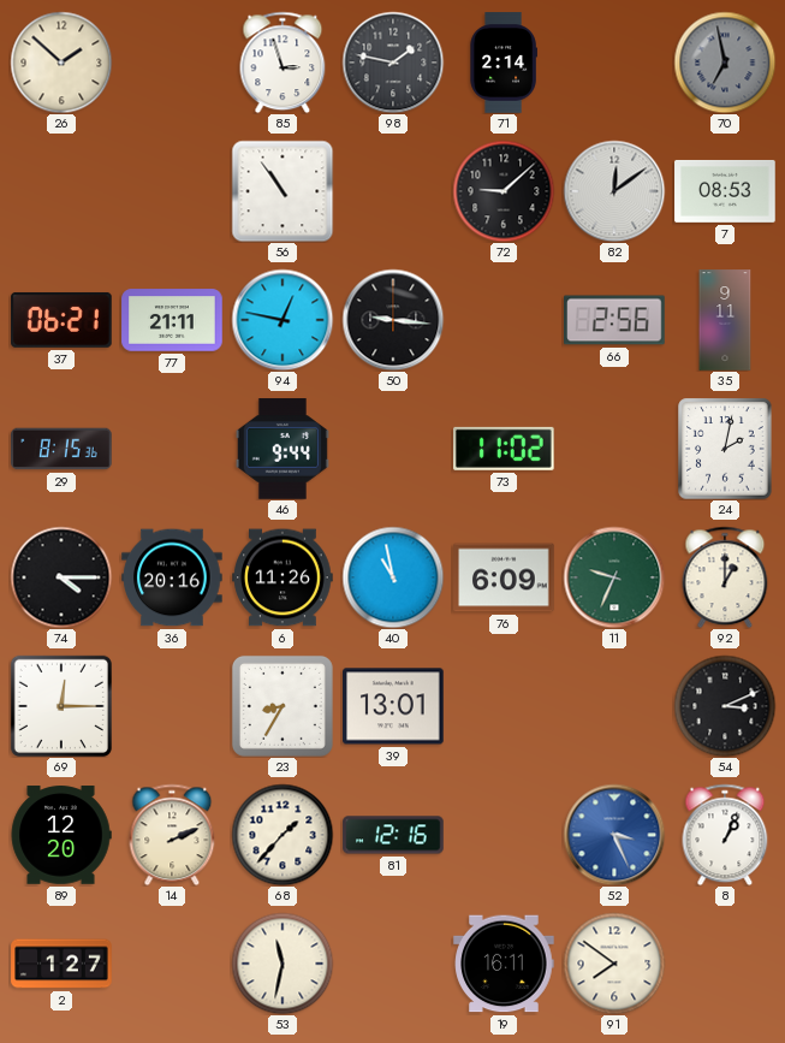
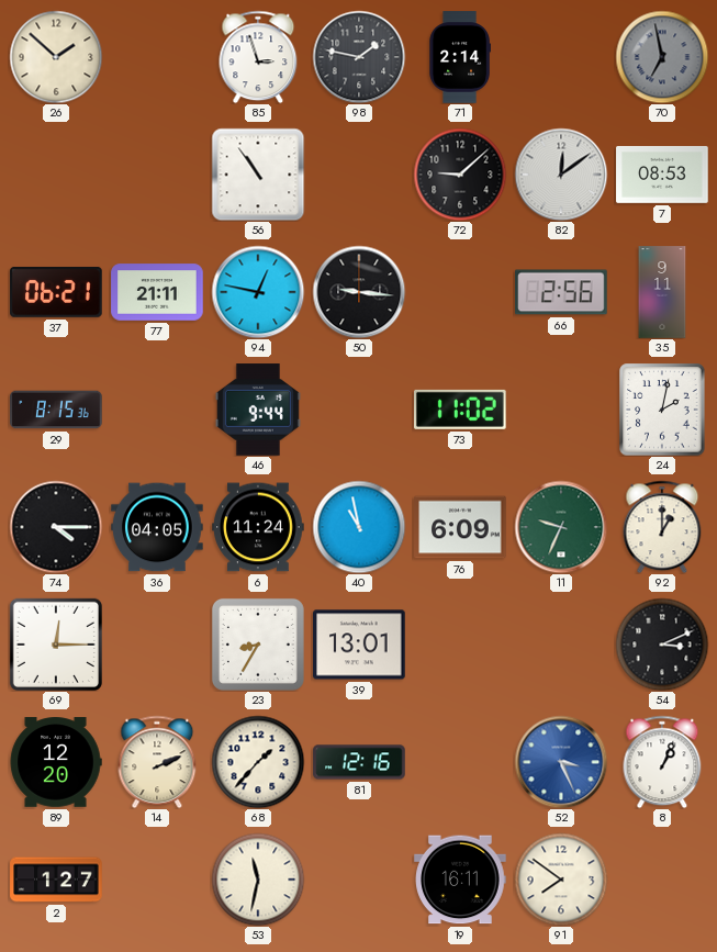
36: 20:16 -> 04:05 (157, 527)
6: 11:26 -> 11:24 (258, 527)
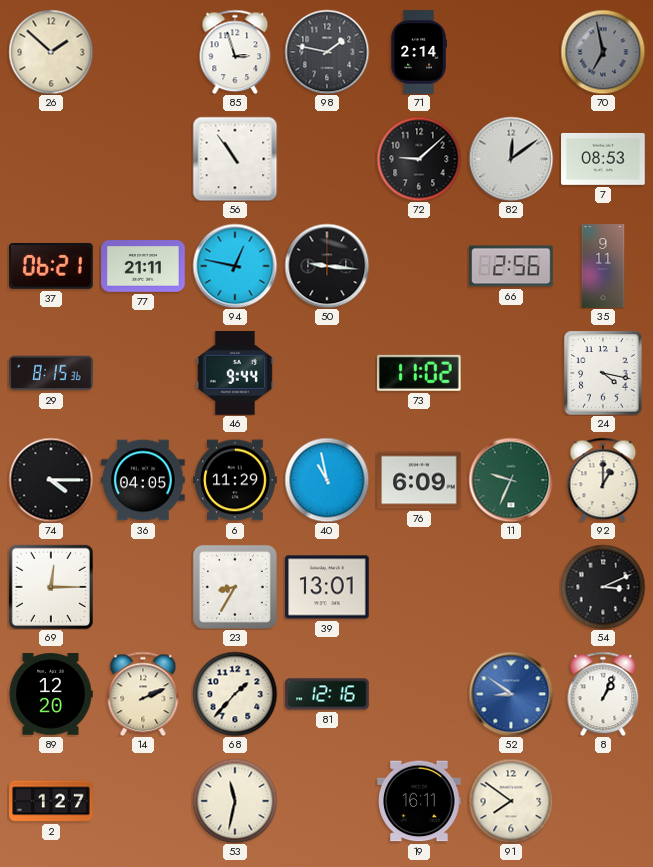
24: 2:02 -> 4:17 (603, 373)
6: 11:24 -> 11:29 (235, 480)
52: 3:26 -> 8:51 (511, 694)
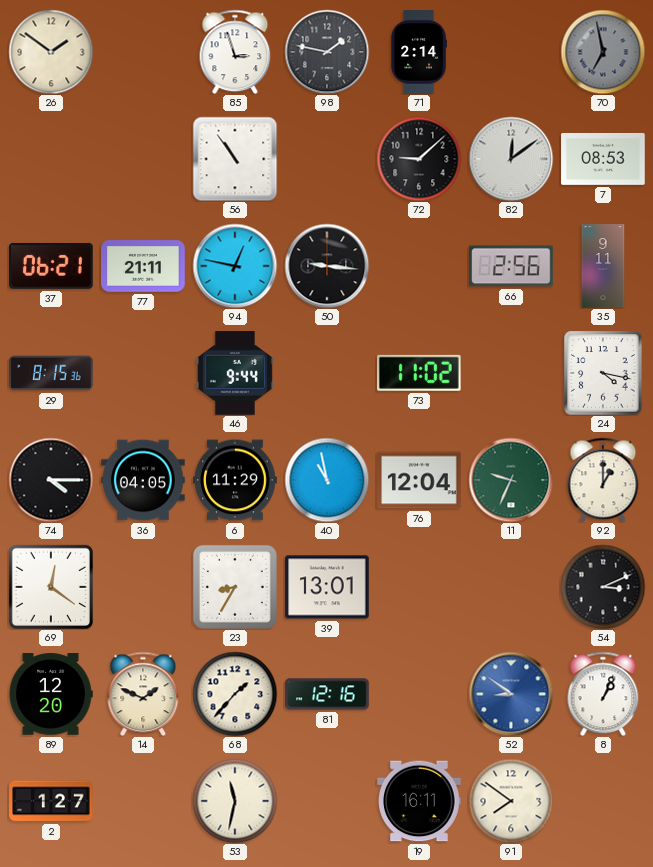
26: 1:52 -> 1:51 (51, 52)
76: 6:09 -> 12:04 (419, 480)
69: 12:15 -> 12:21 (51, 587)
14: 2:11 -> 1:49 (143, 694)
